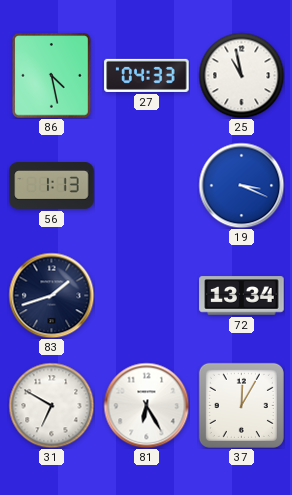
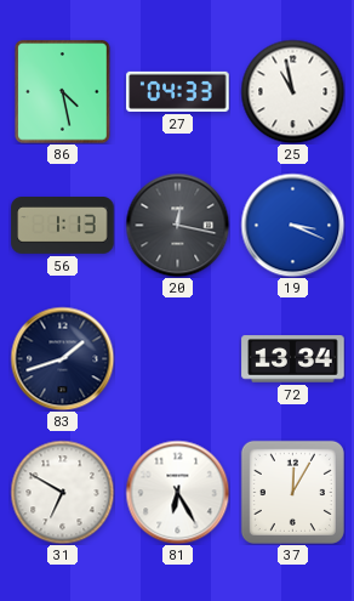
20: none -> 12:17 (177, 225)
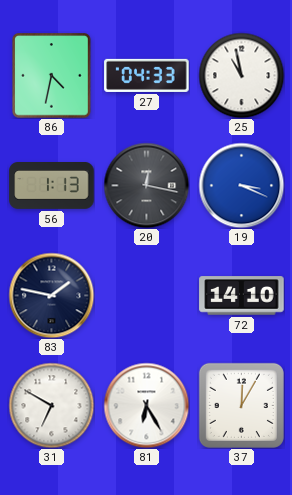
86: 4:28 -> 4:32 (52, 76)
83: 1:42 -> 1:47 (51, 295)
72: 13:34 -> 14:10 (242, 296)
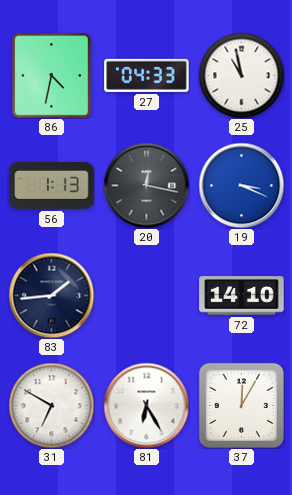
83: 1:47 -> 1:44 (51, 295)
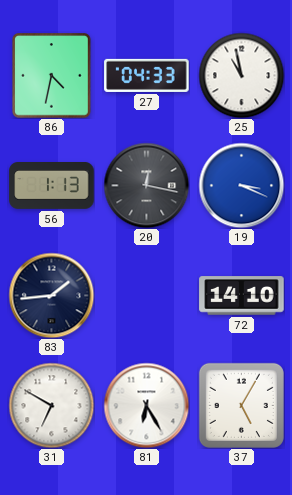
37: 12:05 -> 5:05 (241, 405)
